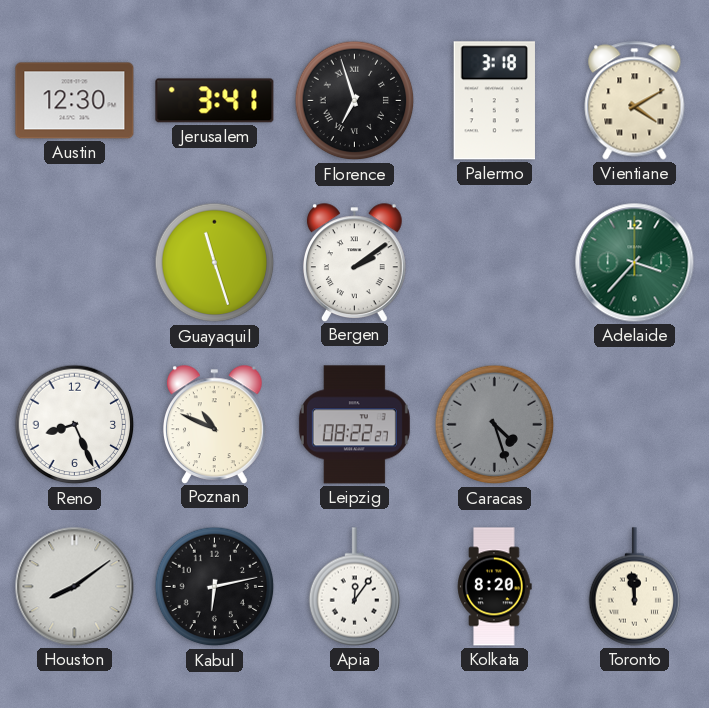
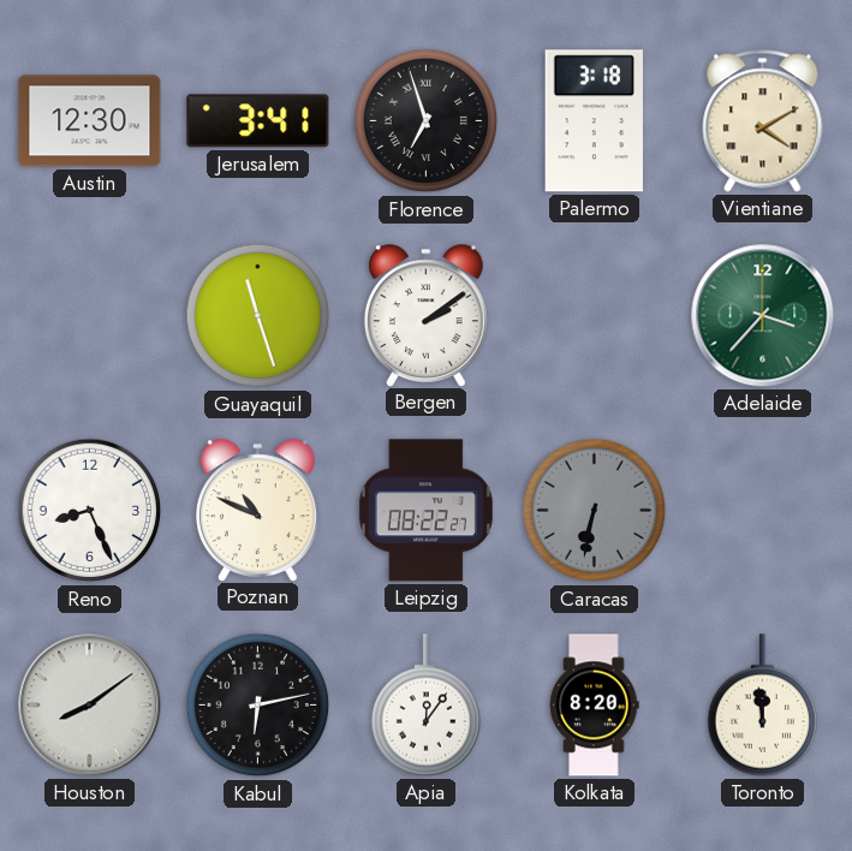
Caracas: 4:27 -> 6:32 (595, 511)
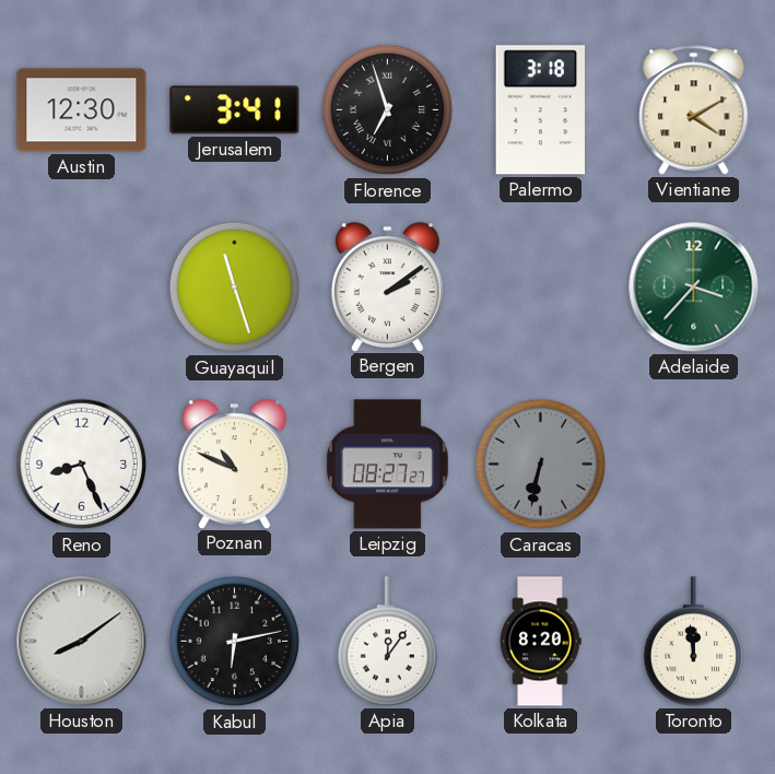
Leipzig: 08:22 -> 08:27 (387, 465)
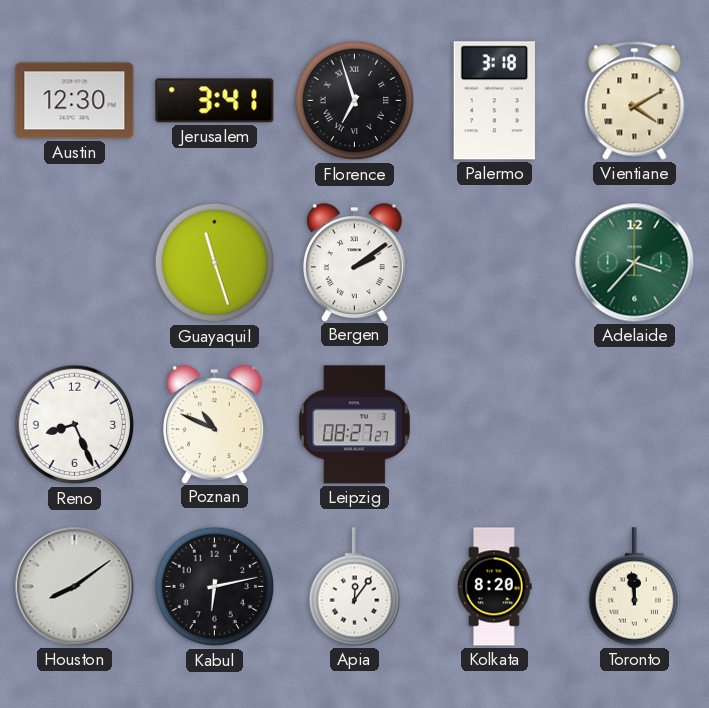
Caracas: 6:32 -> none (541, 465)
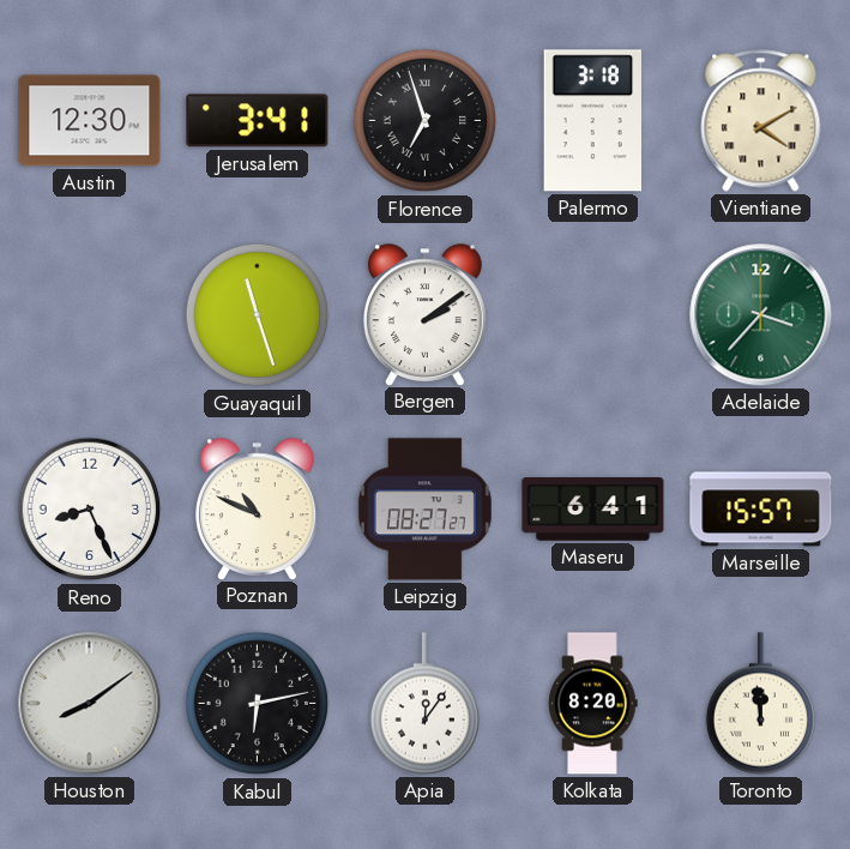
Maseru: none -> 6:41 (593, 510)
Marseille: none -> 15:57 (761, 510)
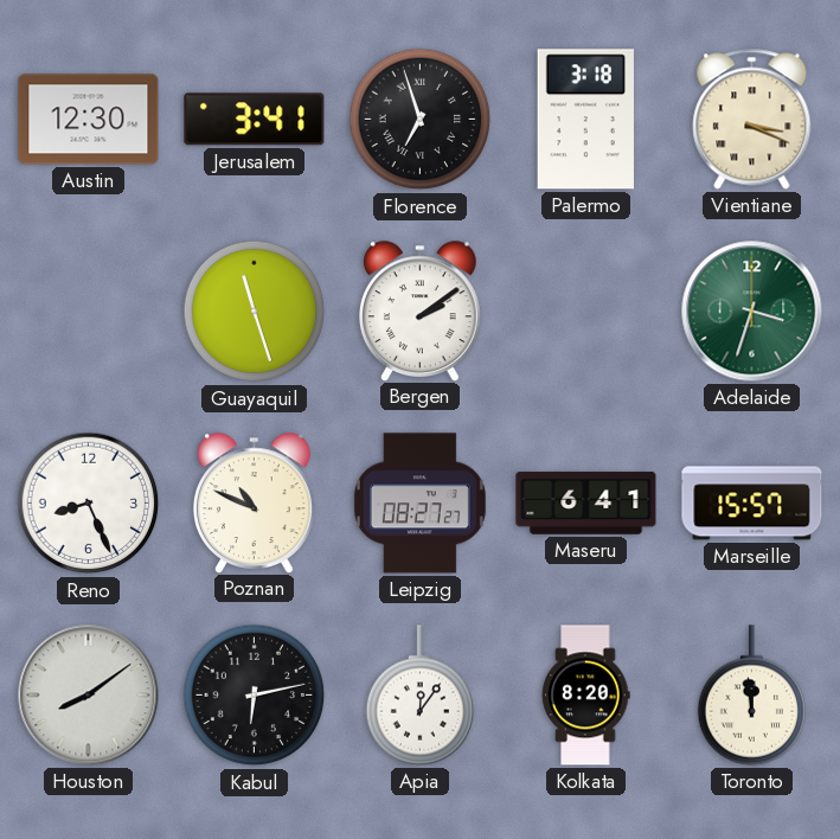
Vientiane: 4:10 -> 3:19 (752, 120)
Adelaide: 3:37 -> 3:33 (752, 312)
